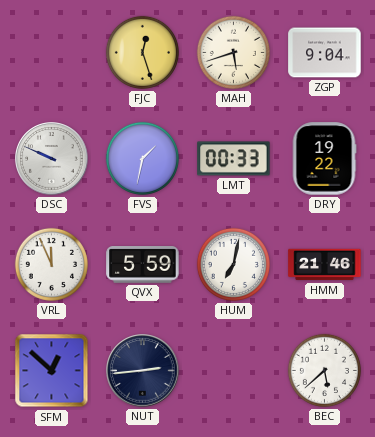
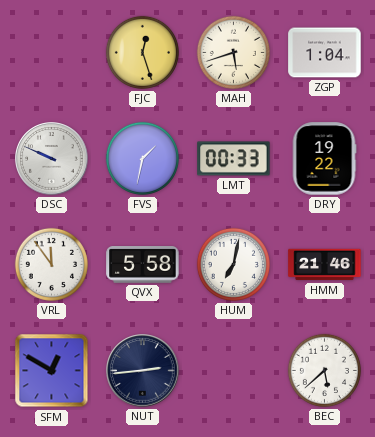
ZGP: 9:04 -> 1:04 (325, 53)
VRL: 11:56 -> 11:54 (51, 264)
QVX: 5:59 -> 5:58 (143, 265)
SFM: 12:52 -> 12:50 (52, 371)
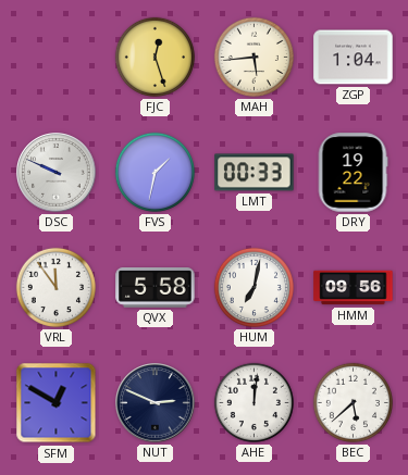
MAH: 5:42 -> 5:44 (254, 57)
HMM: 21:46 -> 09:56 (354, 288)
NUT: 2:44 -> 2:49 (156, 403)
AHE: none -> 12:01 (254, 402)
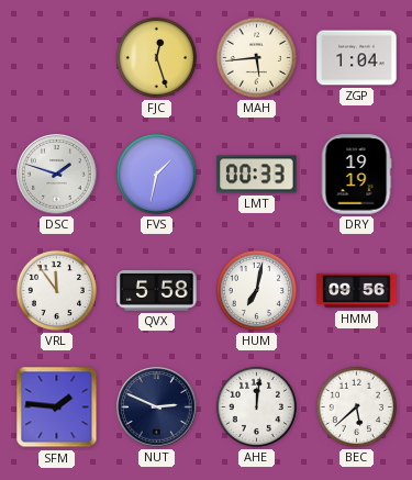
DSC: 9:49 -> 1:48 (57, 175)
DRY: 19:22 -> 19:19 (356, 175)
SFM: 12:50 -> 1:46 (57, 408)
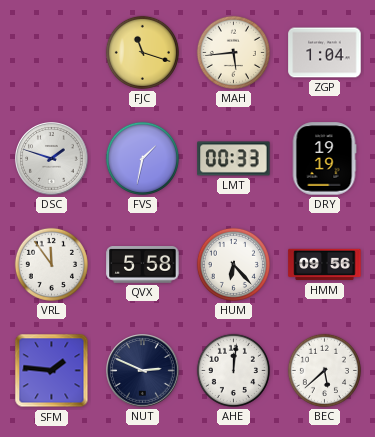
FJC: 12:27 -> 11:18 (142, 52)
HUM: 7:02 -> 6:23 (233, 264)
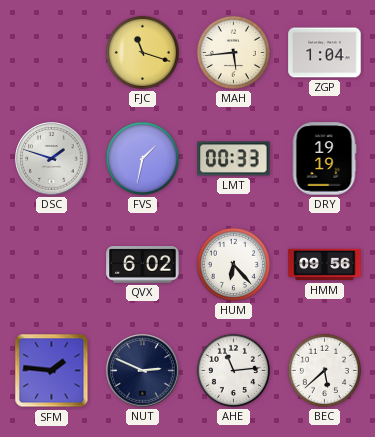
VRL: 11:54 -> none (51, 264)
QVX: 5:58 -> 6:02 (143, 265)
AHE: 12:01 -> 11:14 (233, 370)
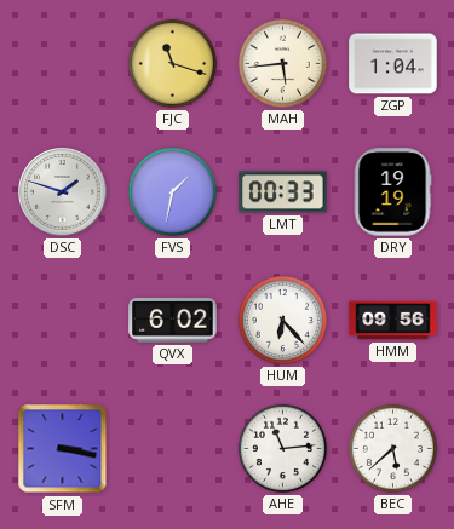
SFM: 1:46 -> 3:17 (63, 449)
NUT: 2:49 -> none (143, 371)
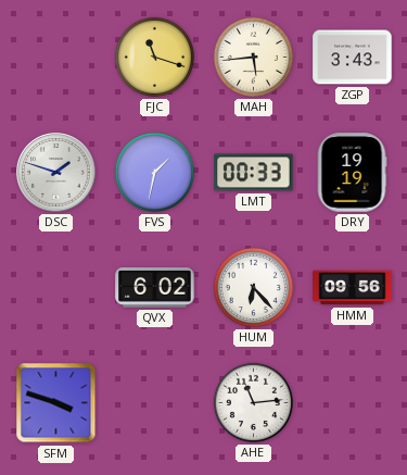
ZGP: 1:04 -> 3:43 (353, 58)
SFM: 3:17 -> 3:48 (56, 403)
BEC: 5:38 -> none (392, 448)
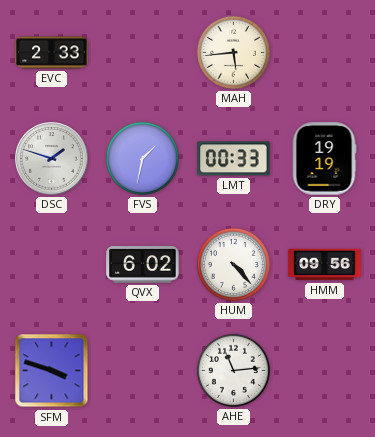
EVC: none -> 2:33 (52, 53)
FJC: 11:18 -> none (154, 57)
ZGP: 3:43 -> none (353, 58)
HUM: 6:23 -> 4:23 (233, 264)
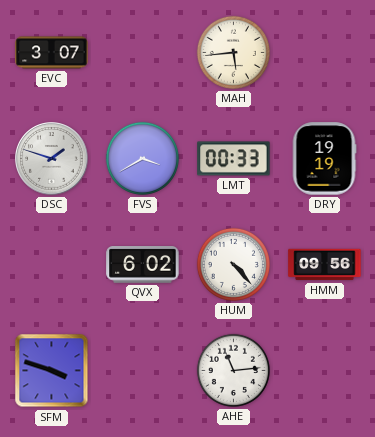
EVC: 2:33 -> 3:07 (52, 53)
FVS: 1:32 -> 3:40 (142, 158)
